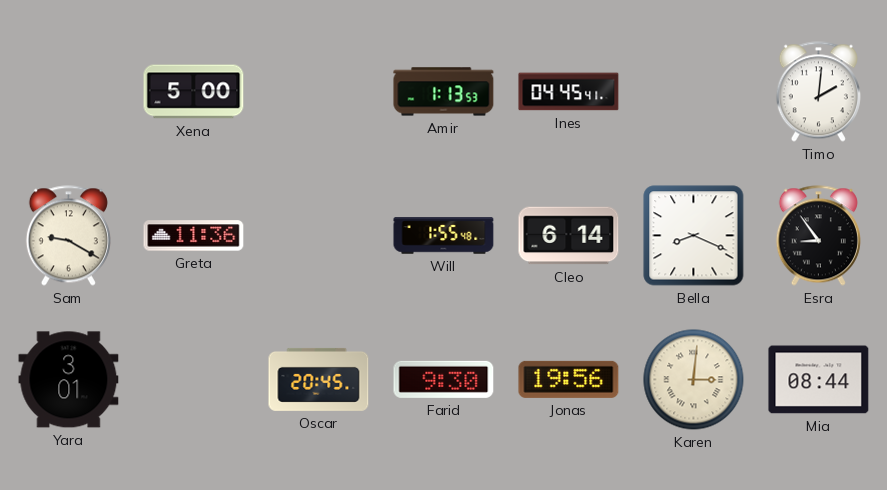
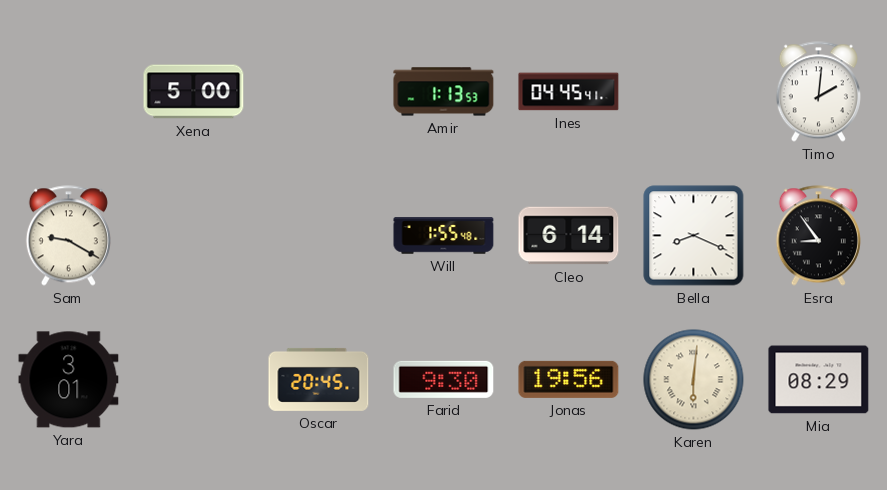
Greta: 11:36 -> none (194, 236)
Karen: 3:01 -> 6:01 (694, 380)
Mia: 08:44 -> 08:29 (819, 380)
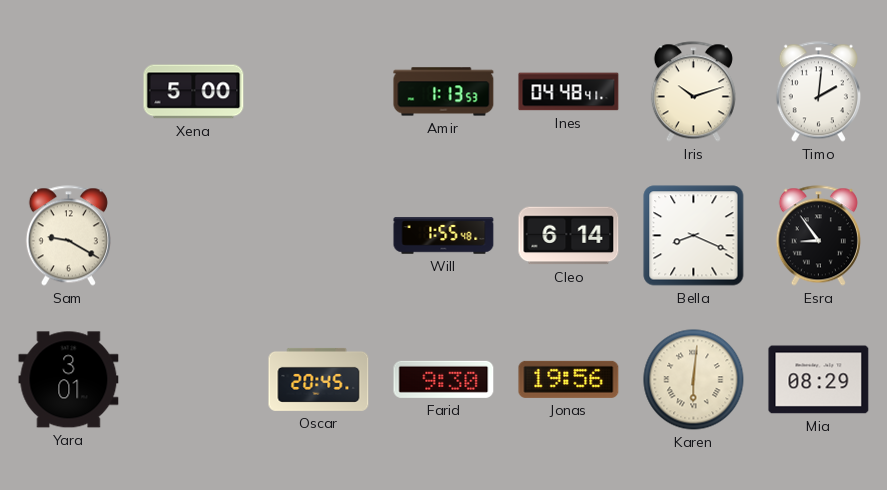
Ines: 04:45 -> 04:48 (569, 92)
Iris: none -> 10:12 (693, 92)
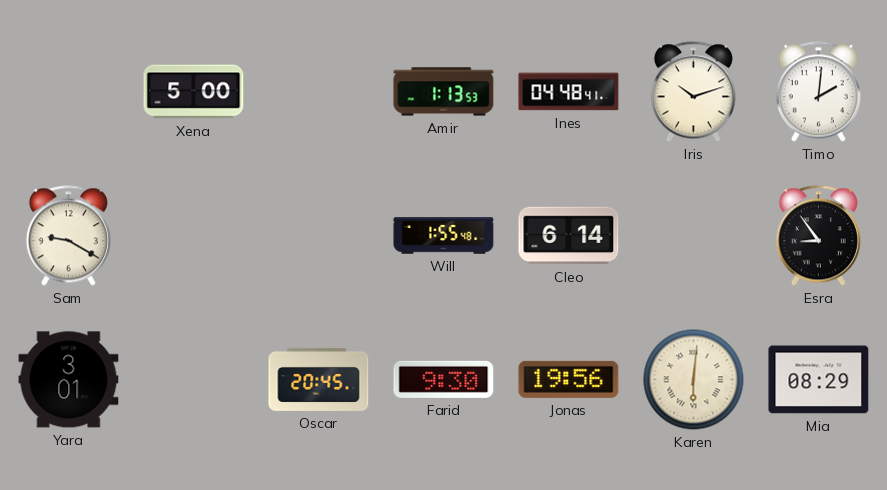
Bella: 8:19 -> none (694, 236)
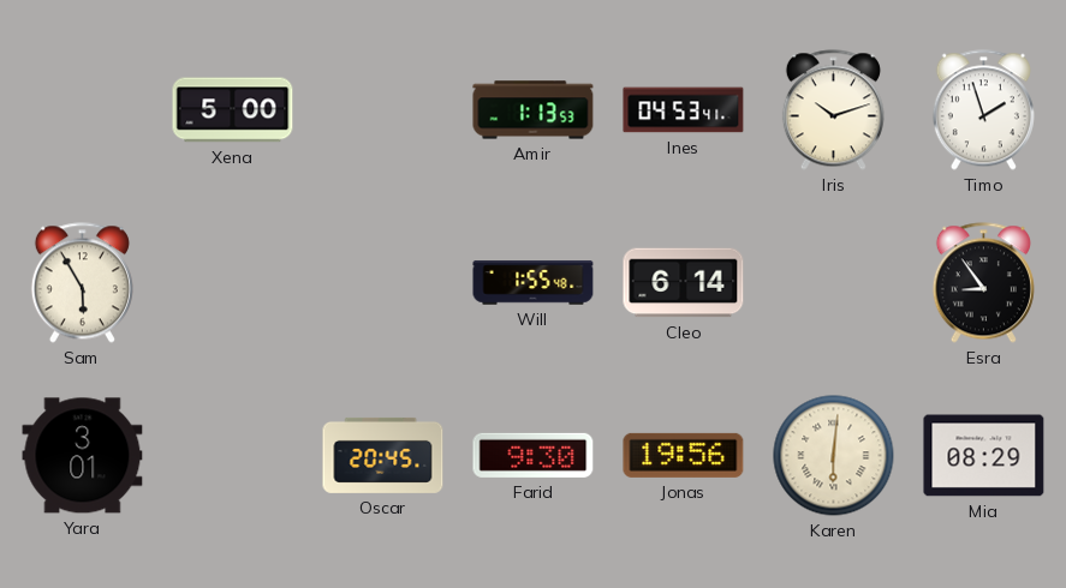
Ines: 04:48 -> 04:53 (684, 110)
Timo: 2:01 -> 1:57 (983, 110)
Sam: 9:20 -> 5:55 (82, 283)
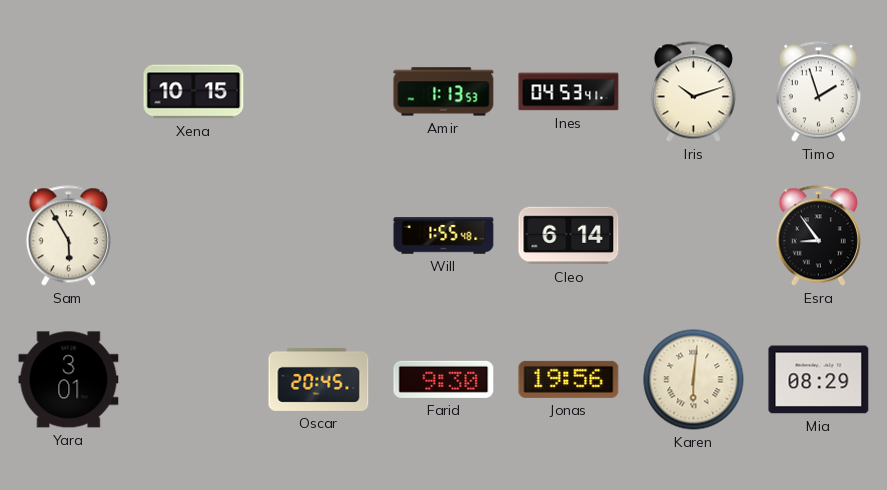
Xena: 5:00 -> 10:15 (194, 92)
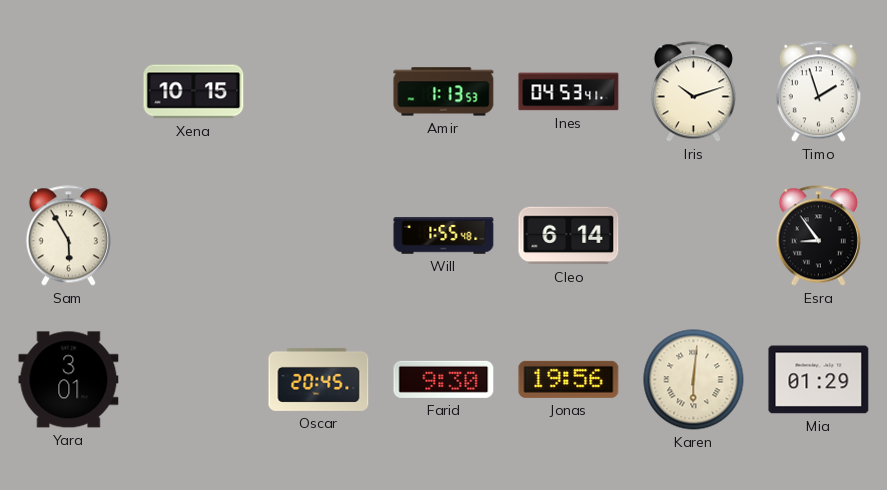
Mia: 08:29 -> 01:29 (819, 380)
